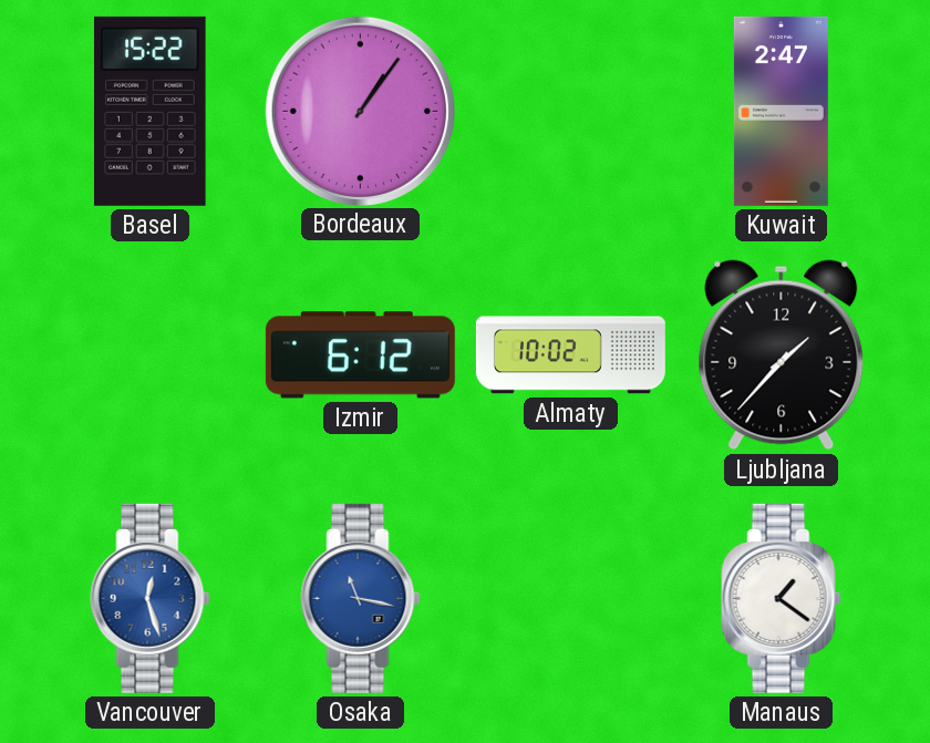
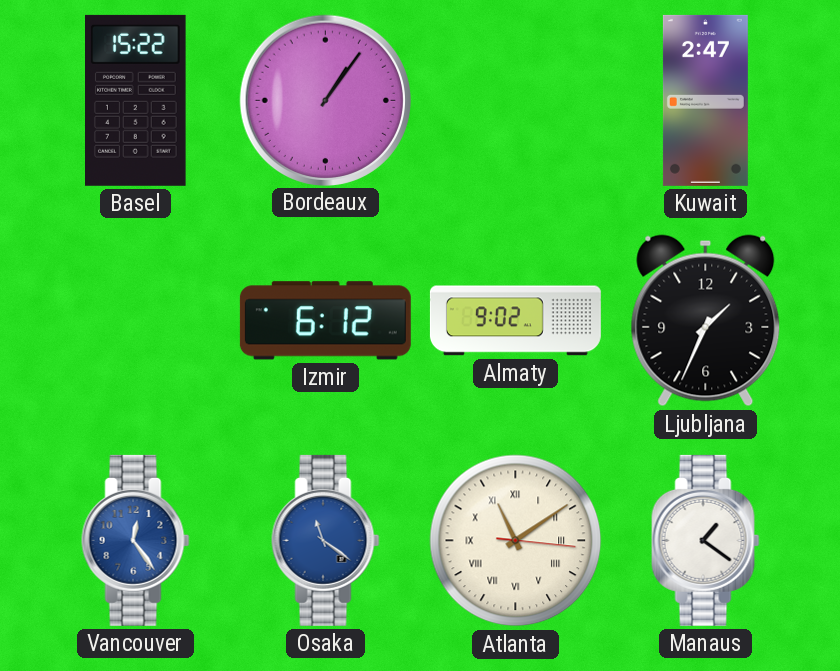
Almaty: 10:02 -> 9:02 (515, 321)
Ljubljana: 1:37 -> 1:34 (706, 321)
Vancouver: 12:27 -> 12:24 (136, 540)
Osaka: 11:17 -> 11:21 (326, 540)
Atlanta: none -> 11:09 (516, 541)
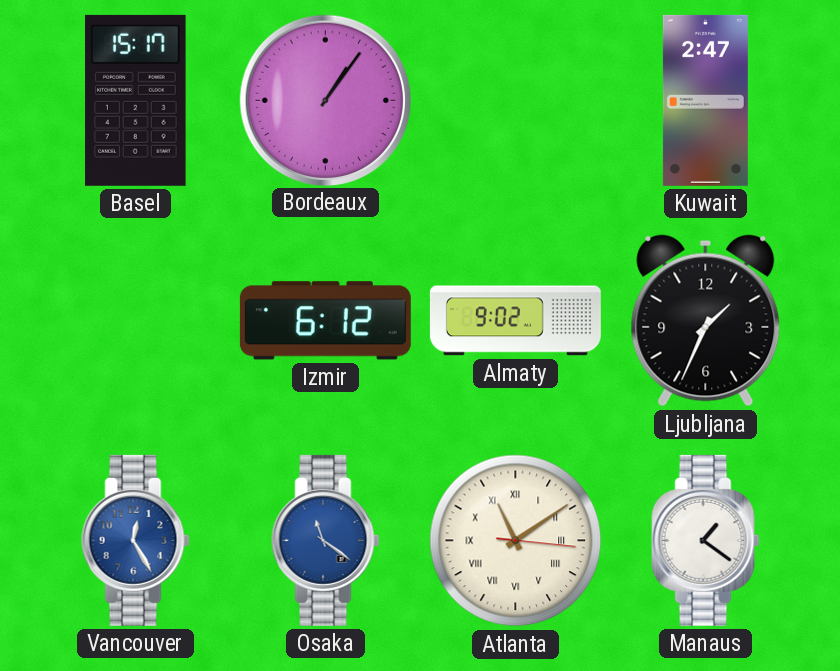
Basel: 15:22 -> 15:17 (136, 100)
Vancouver: 12:24 -> 12:25 (136, 540)
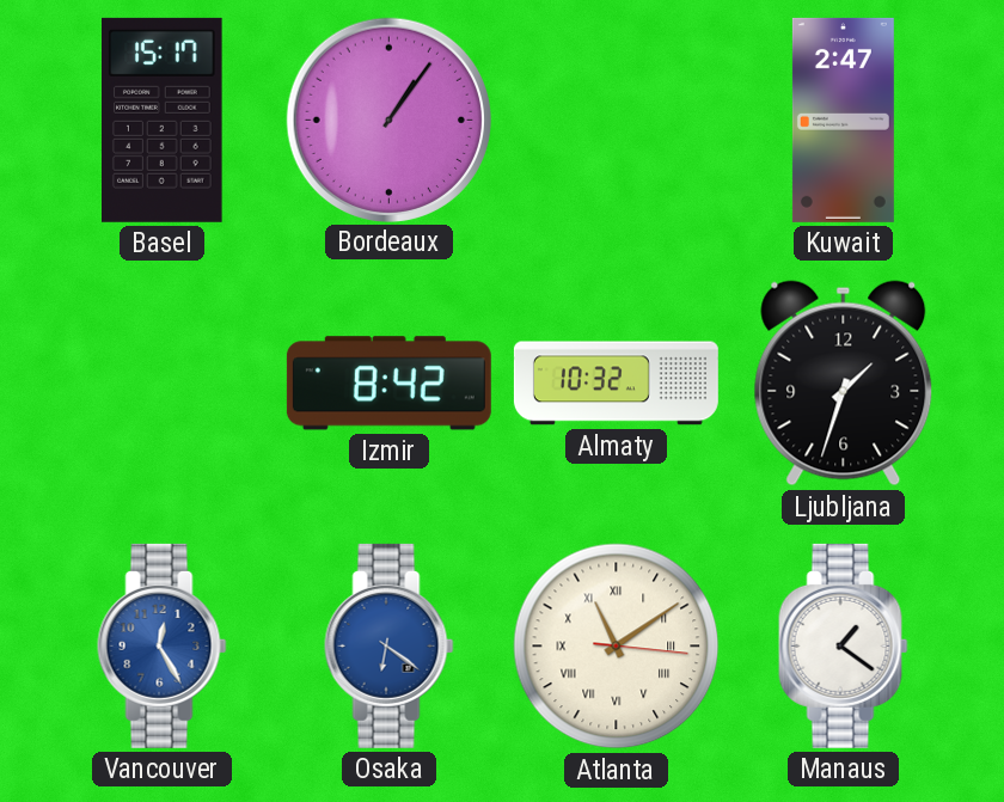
Izmir: 6:12 -> 8:42 (388, 384)
Almaty: 9:02 -> 10:32 (616, 384)
Ljubljana: 1:34 -> 1:33 (844, 384)
Osaka: 11:21 -> 6:21 (390, 645)
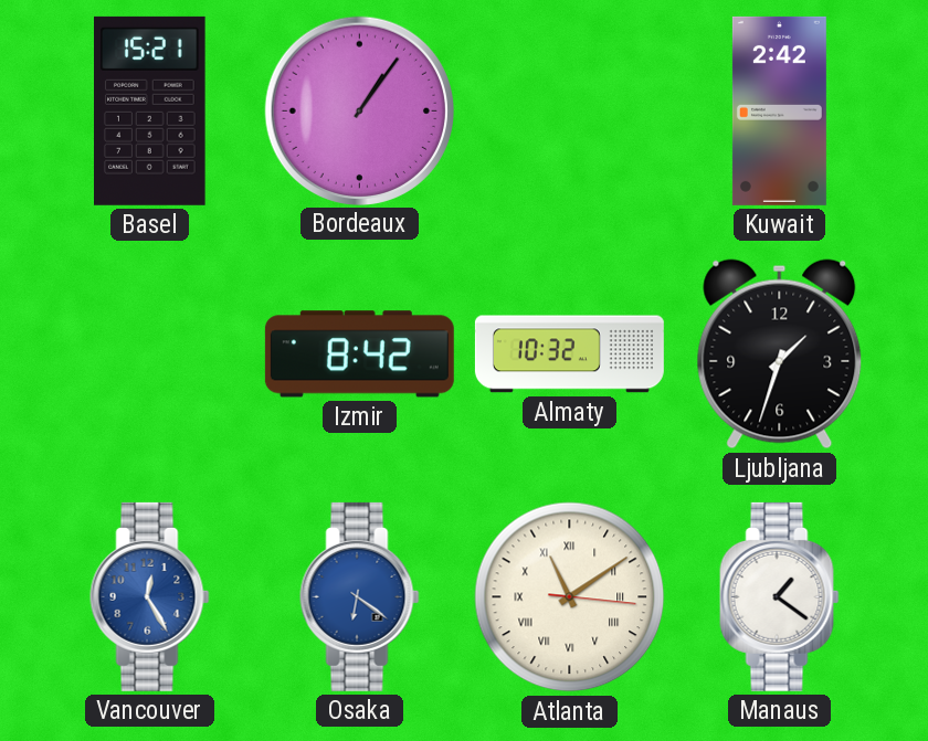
Basel: 15:17 -> 15:21 (150, 110)
Kuwait: 2:47 -> 2:42 (779, 110)
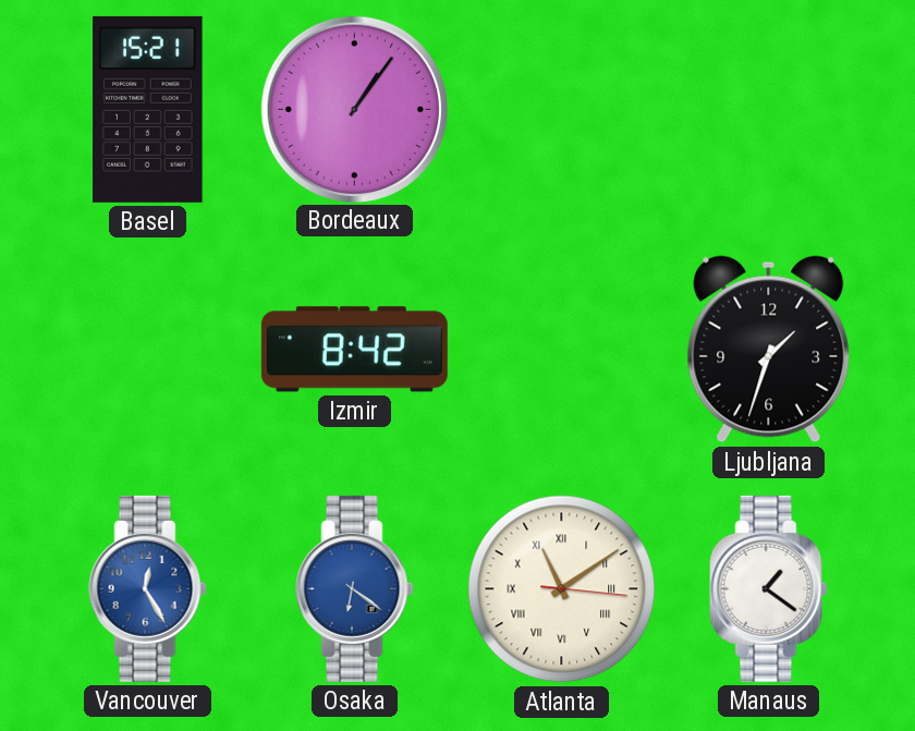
Kuwait: 2:42 -> none (779, 110)
Almaty: 10:32 -> none (569, 354)
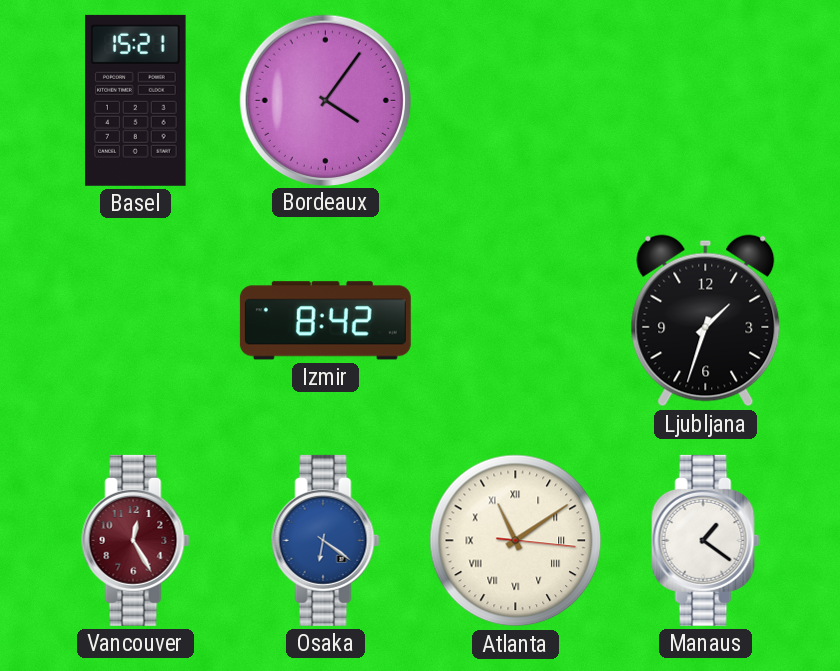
Bordeaux: 1:06 -> 4:06 (325, 100)
Vancouver dial: blue -> burgundy (136, 540)
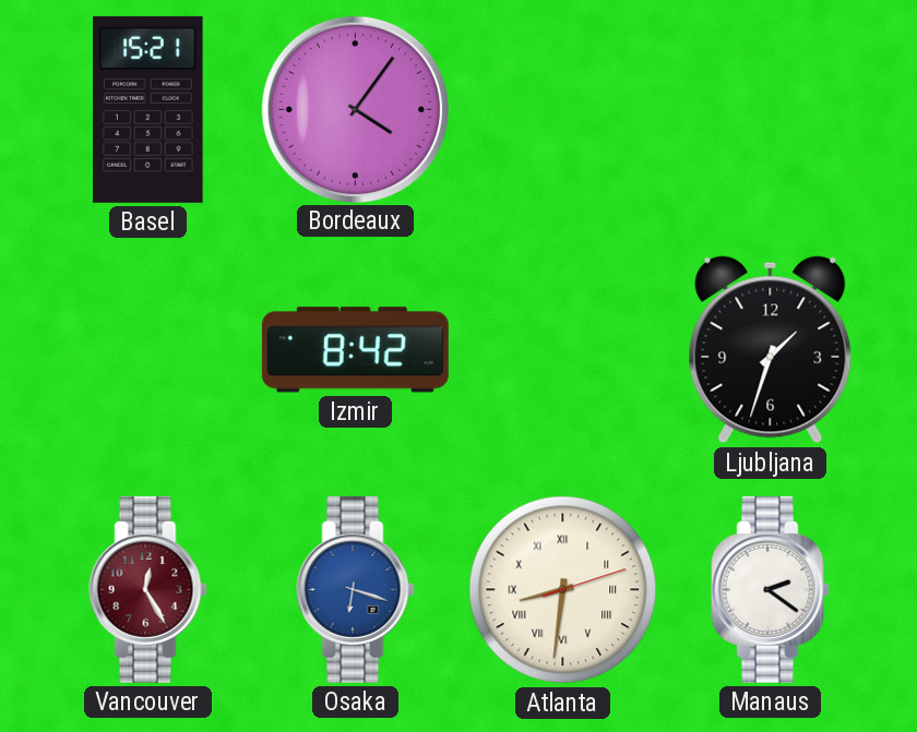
Osaka: 6:21 -> 6:18 (356, 589)
Atlanta: 11:09 -> 8:31 (563, 590)
Manaus: 1:21 -> 2:21 (771, 589)
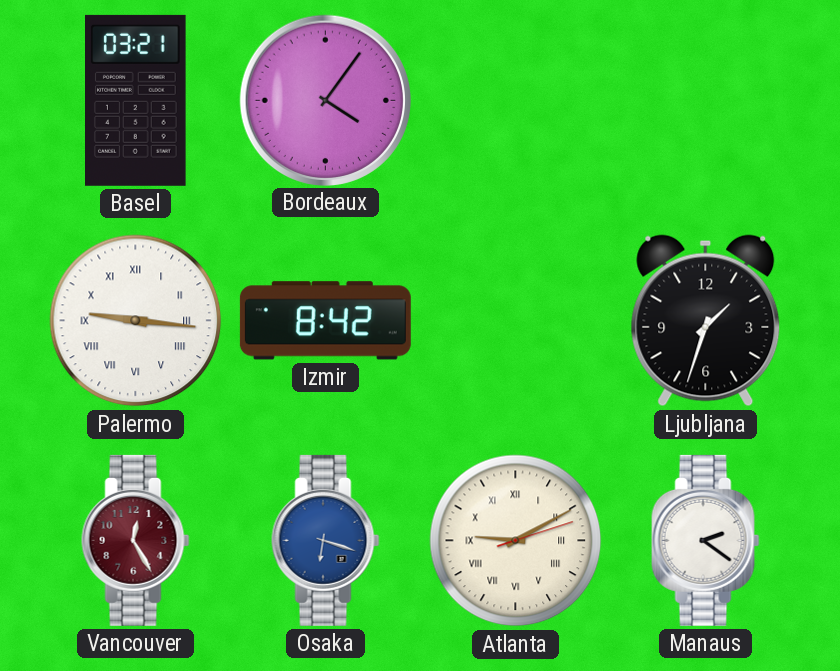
Basel: 15:21 -> 03:21 (136, 100)
Palermo: none -> 9:16 (136, 321)
Atlanta: 8:31 -> 9:10 (516, 541)
